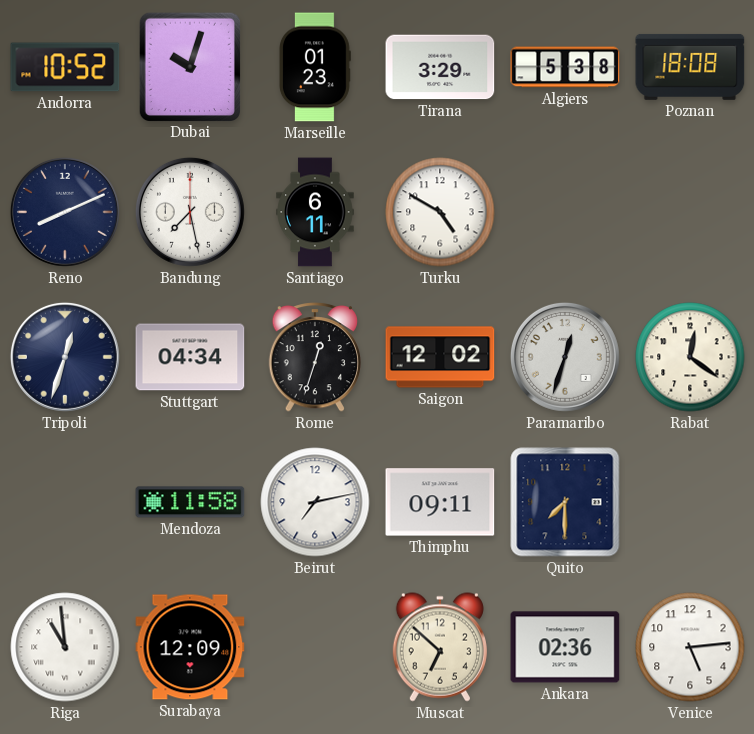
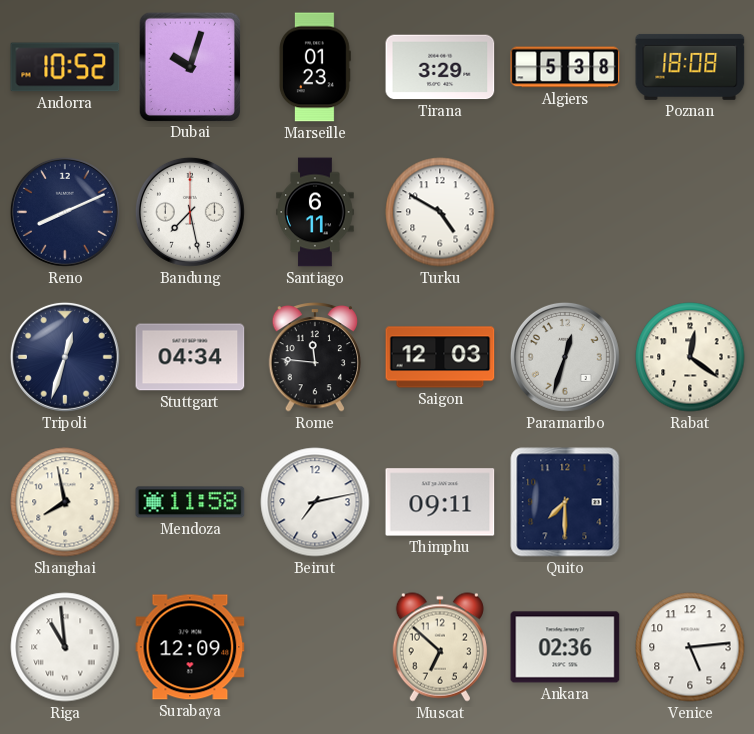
Rome: 12:33 -> 11:46 (314, 358)
Saigon: 12:02 -> 12:03 (440, 357)
Shanghai: none -> 7:58 (65, 502)
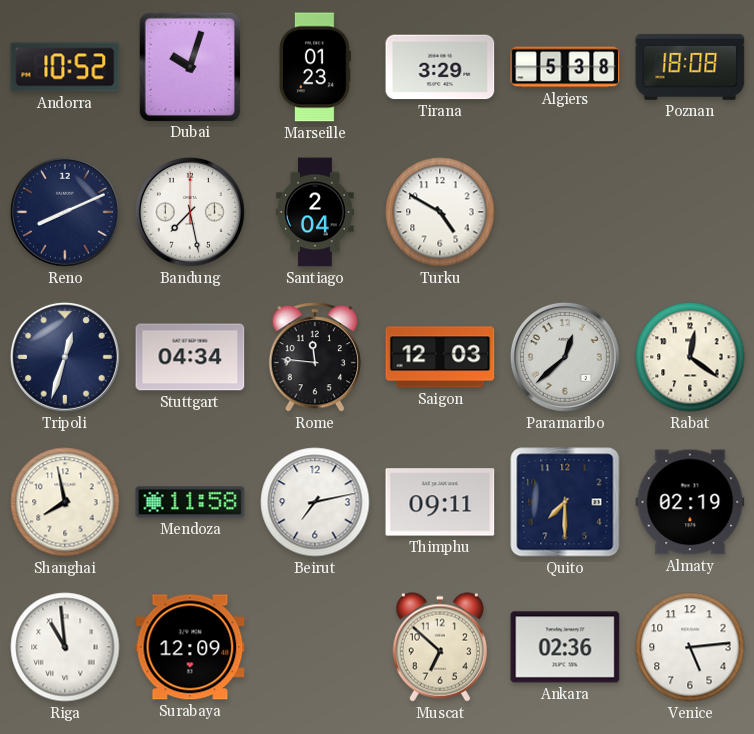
Santiago: 6:11 -> 2:04 (315, 212)
Paramaribo: 12:33 -> 12:38 (565, 357)
Almaty: none -> 02:19 (690, 502)
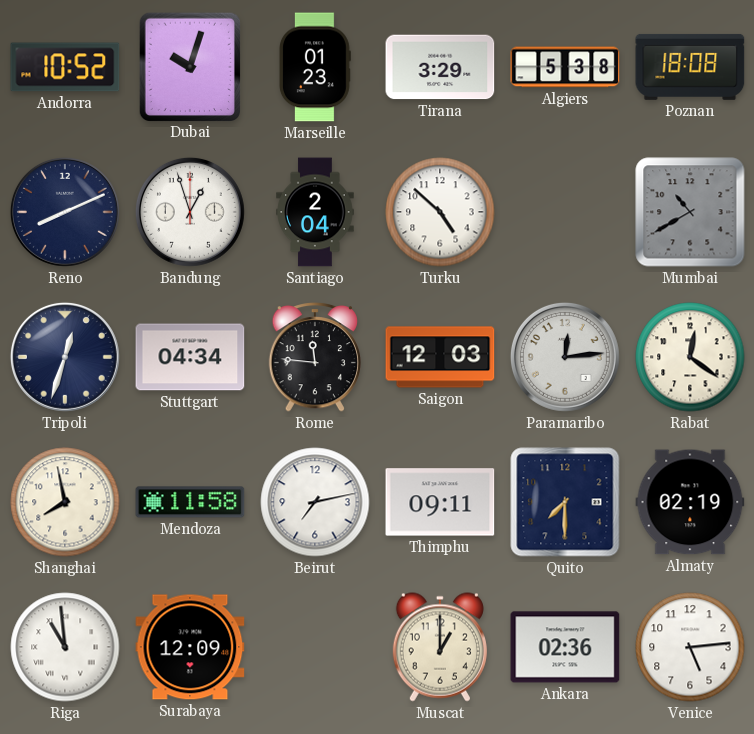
Bandung: 7:28 -> 12:57 (190, 212)
Turku: 4:50 -> 4:52 (440, 212)
Mumbai: none -> 10:40 (690, 212)
Paramaribo: 12:38 -> 12:14 (565, 357)
Muscat: 6:52 -> 1:00 (440, 647)
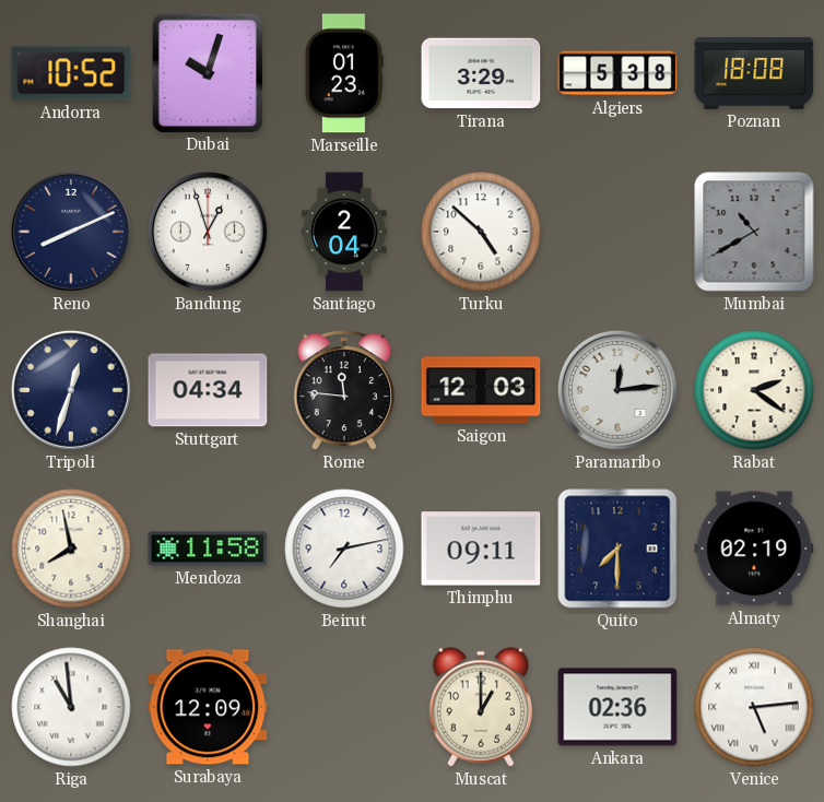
Rabat: 12:21 -> 2:21 (754, 390)
Venice numerals: Arabic -> Roman (754, 707)
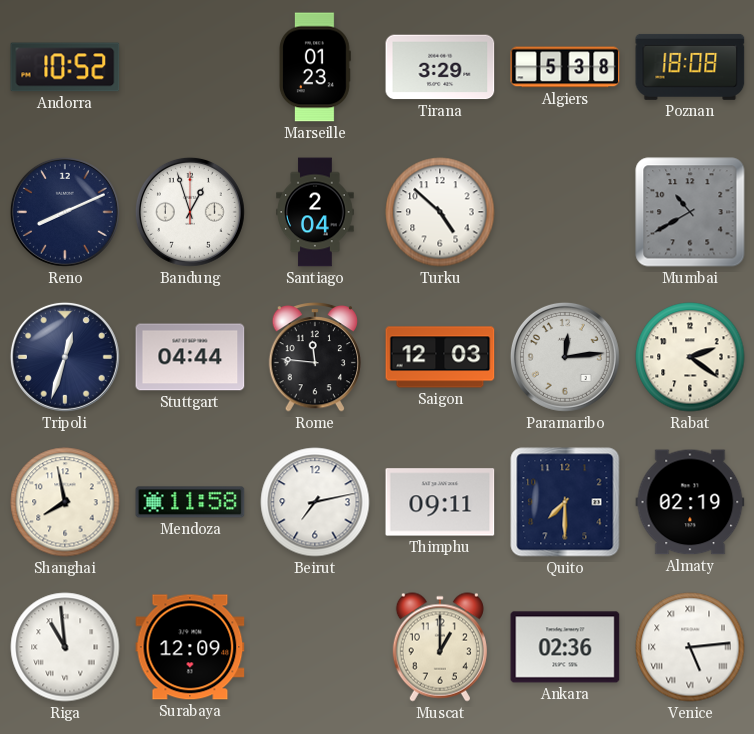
Dubai: 10:03 -> none (207, 72)
Stuttgart: 04:34 -> 04:44 (190, 357)
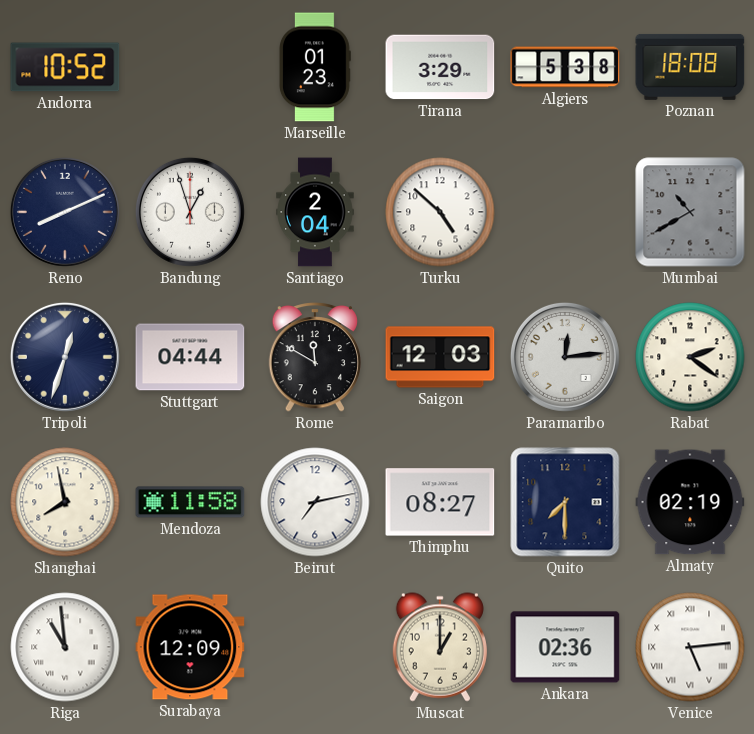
Rome: 11:46 -> 11:50 (314, 358)
Thimphu: 09:11 -> 08:27 (440, 502)
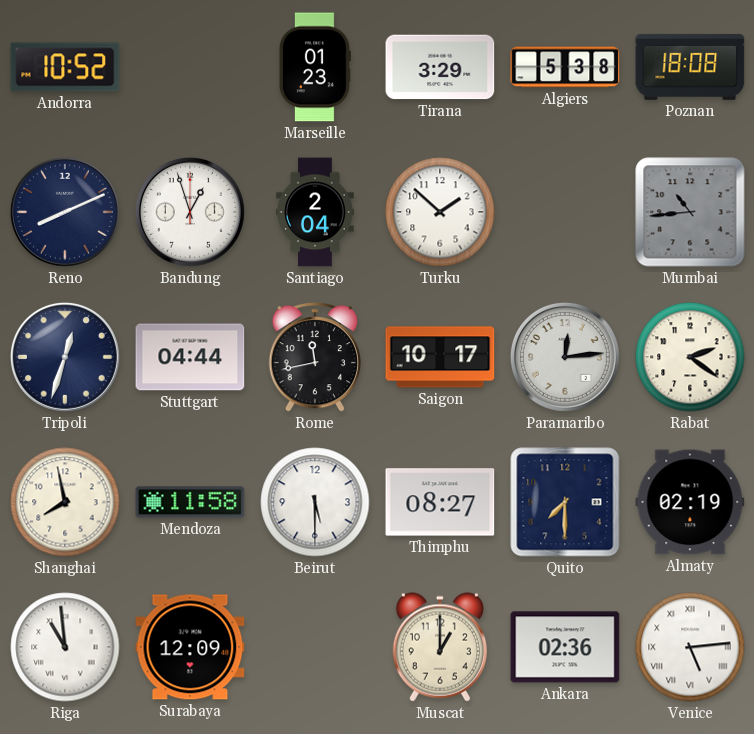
Turku: 4:52 -> 1:52 (440, 212)
Mumbai: 10:40 -> 10:44 (690, 212)
Rome: 11:50 -> 11:43 (314, 358)
Saigon: 12:03 -> 10:17 (440, 357)
Beirut: 7:13 -> 5:30 (315, 502)
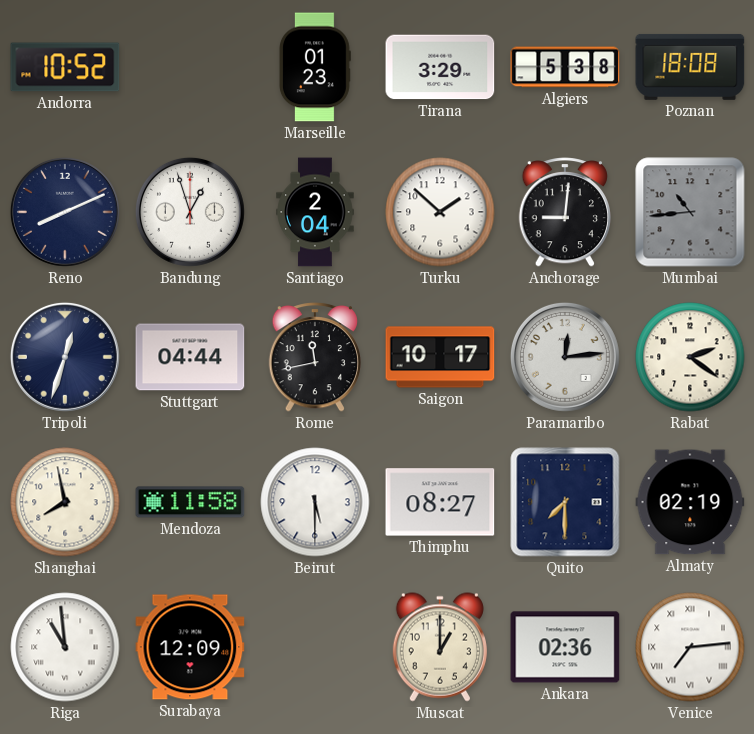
Anchorage: none -> 9:01 (564, 213)
Venice: 5:14 -> 7:14 (690, 647)
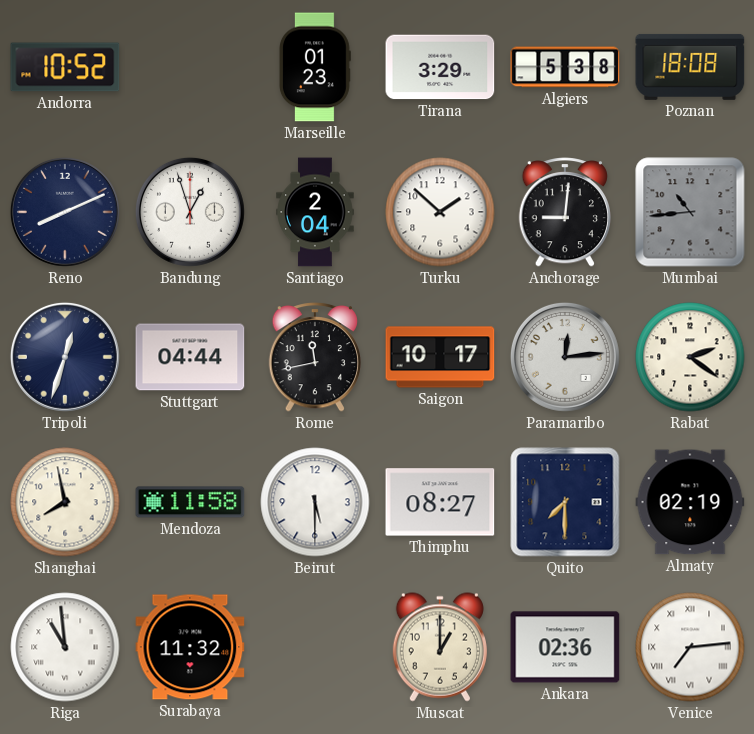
Surabaya: 12:09 -> 11:32 (190, 647)
